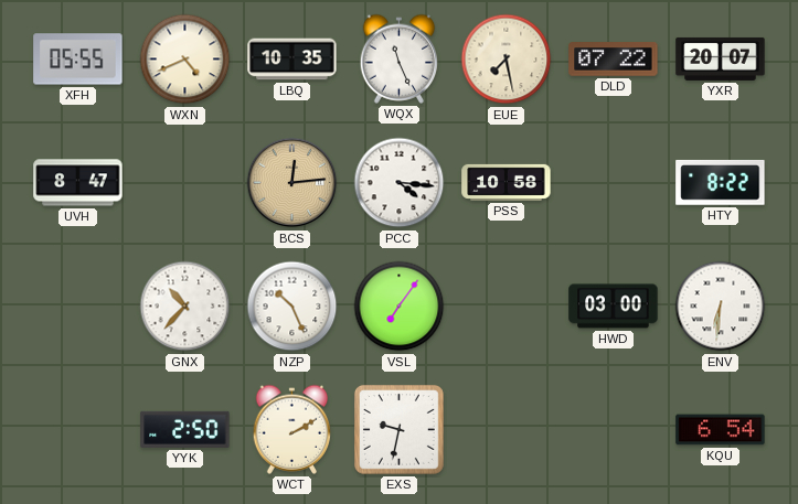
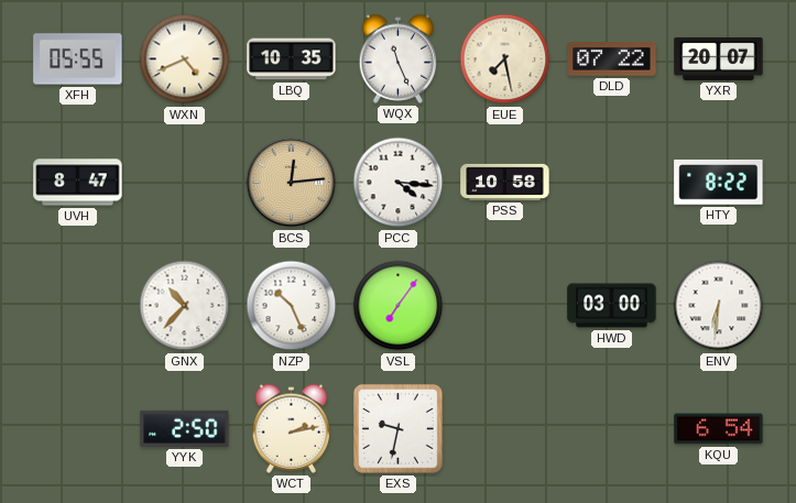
WCT: 2:10 -> 2:13 (292, 428)
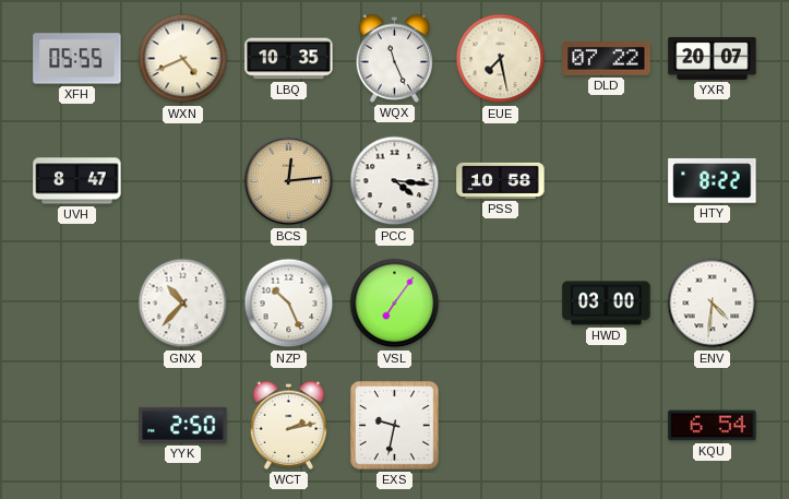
ENV: 6:31 -> 4:31 (713, 304)
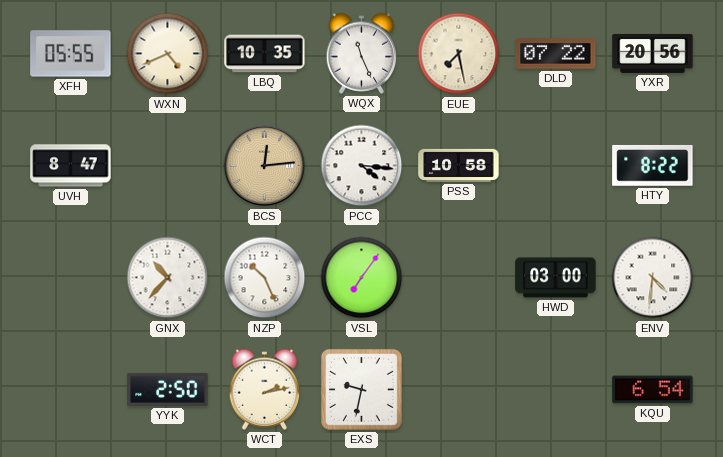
YXR: 20:07 -> 20:56 (653, 53)
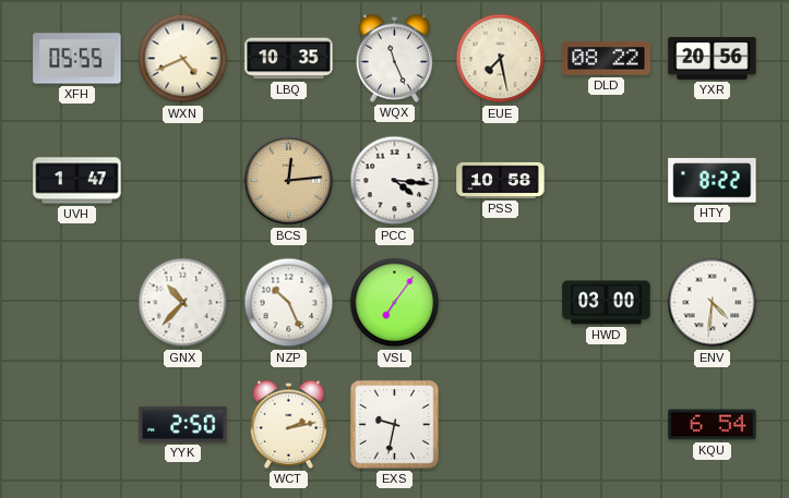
DLD: 07:22 -> 08:22 (607, 59)
UVH: 8:47 -> 1:47 (77, 181)
